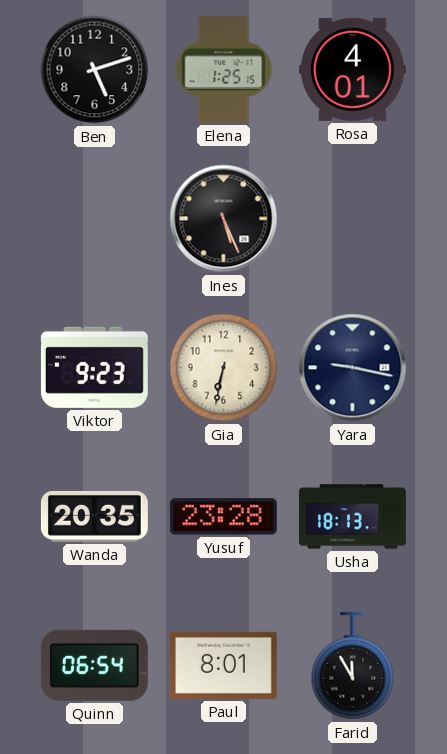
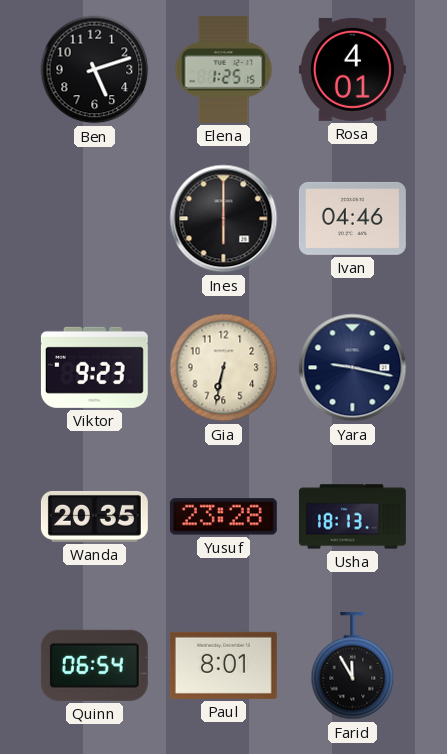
Ines: 5:26 -> 6:00 (224, 219)
Ivan: none -> 04:46 (352, 218)
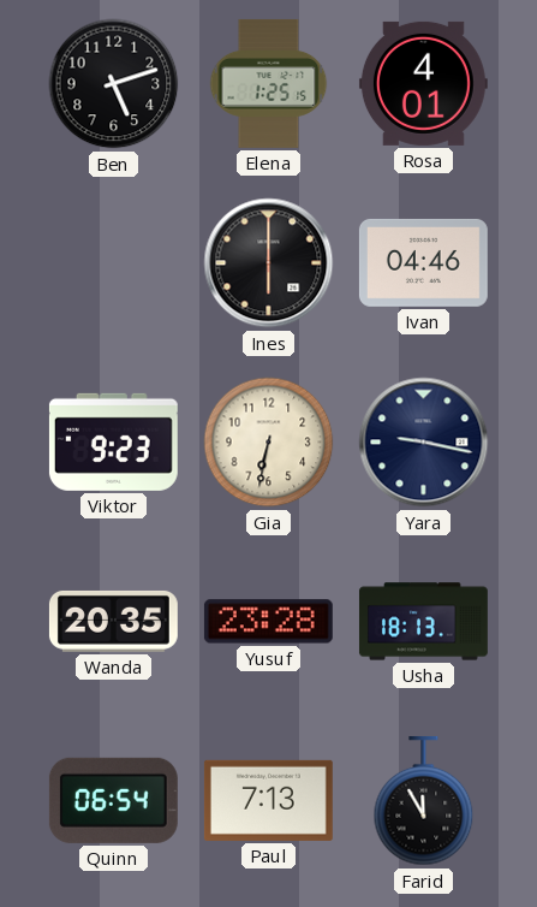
Paul: 8:01 -> 7:13 (268, 800)
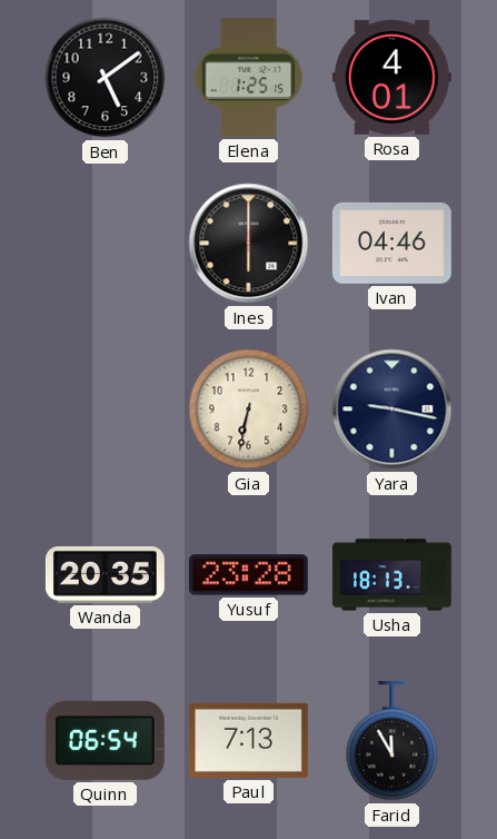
Ben: 5:12 -> 5:09 (106, 78)
Viktor: 9:23 -> none (113, 441)
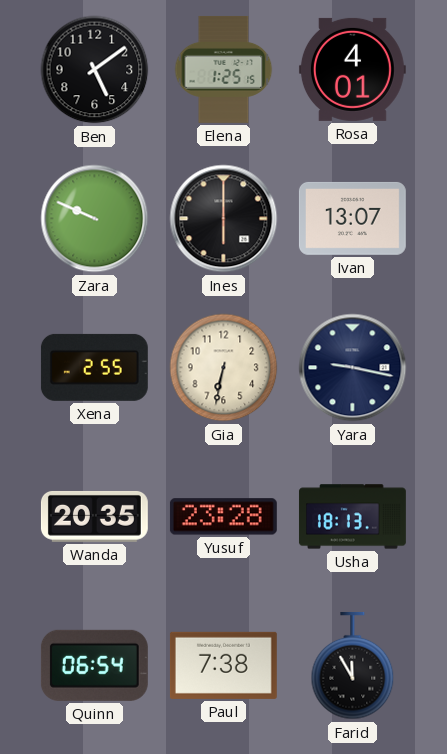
Zara: none -> 9:49 (95, 219)
Ivan: 04:46 -> 13:07 (352, 218)
Xena: none -> 2:55 (94, 367)
Paul: 7:13 -> 7:38 (223, 665)
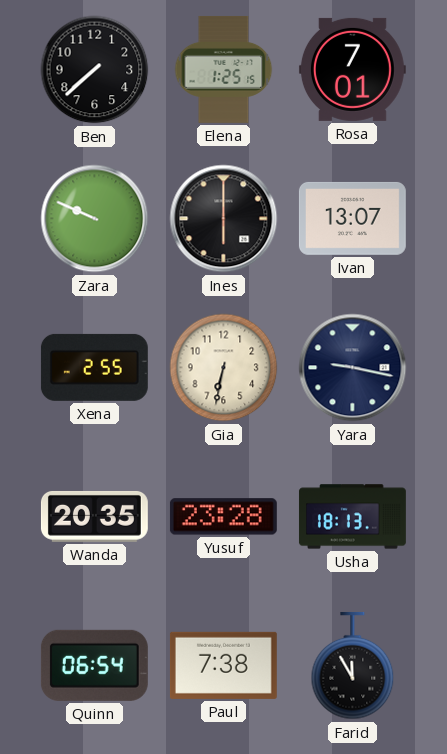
Ben: 5:09 -> 7:38 (95, 70)
Rosa: 4:01 -> 7:01 (352, 69)
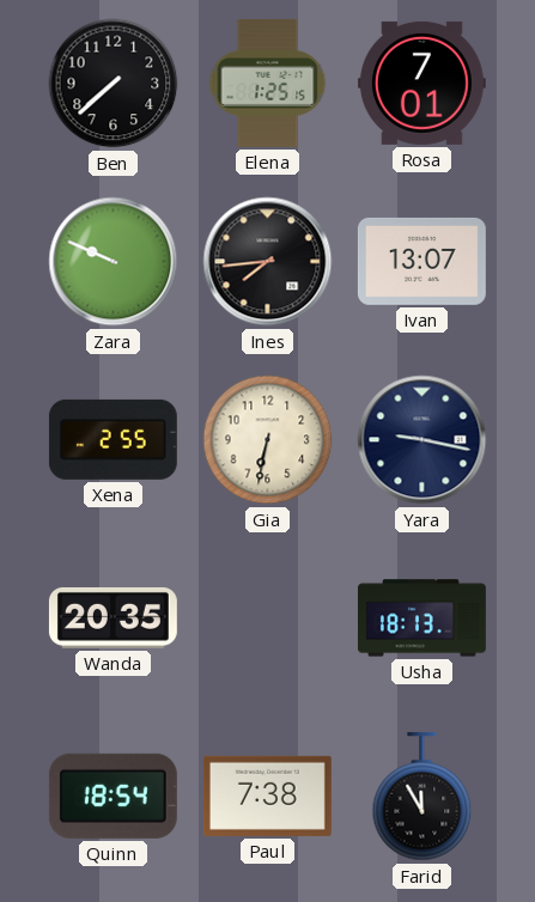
Ines: 6:00 -> 7:44 (268, 262)
Yusuf: 23:28 -> none (223, 517)
Quinn: 06:54 -> 18:54 (113, 796)
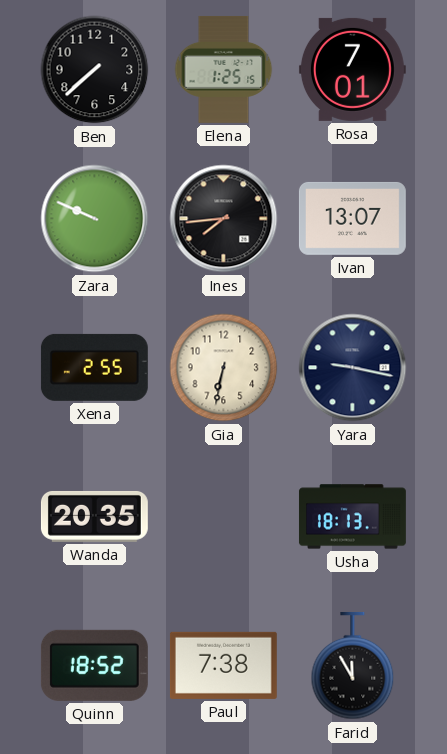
Quinn: 18:54 -> 18:52 (94, 665)
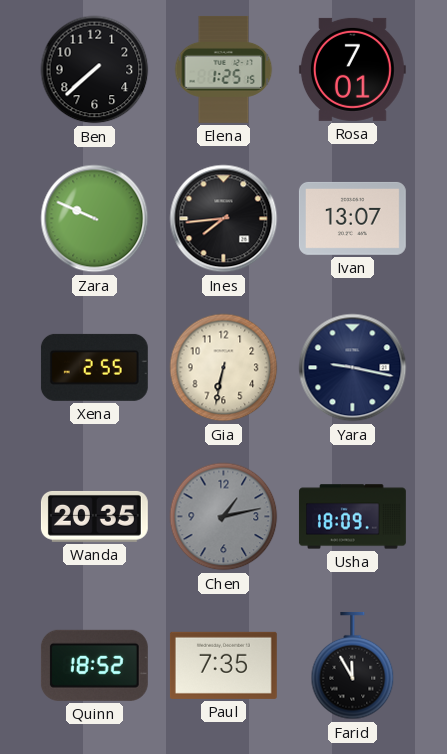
Chen: none -> 1:13 (224, 517)
Usha: 18:13 -> 18:09 (352, 517)
Paul: 7:38 -> 7:35 (223, 665)
